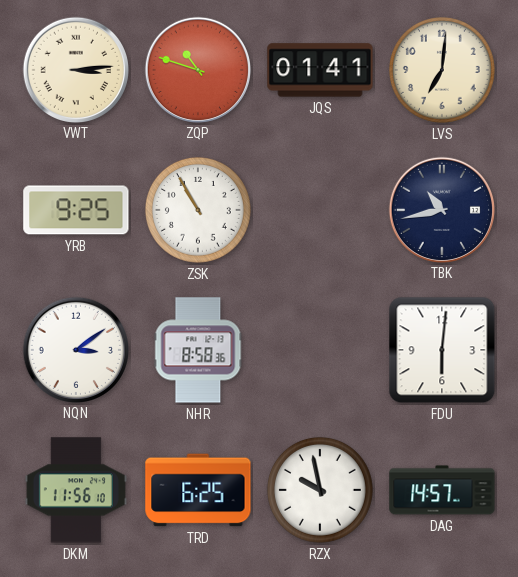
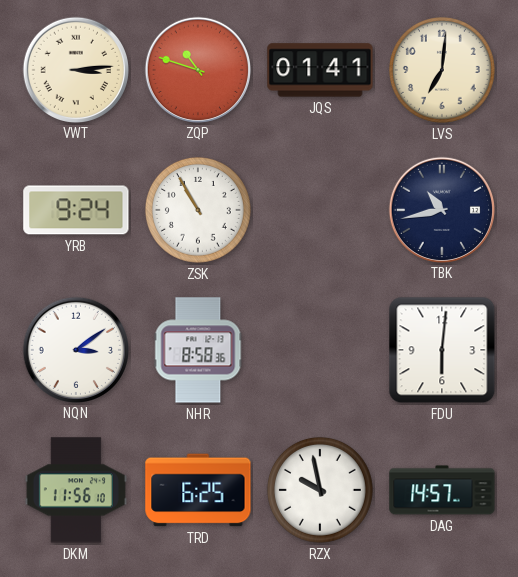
YRB: 9:25 -> 9:24 (76, 210)
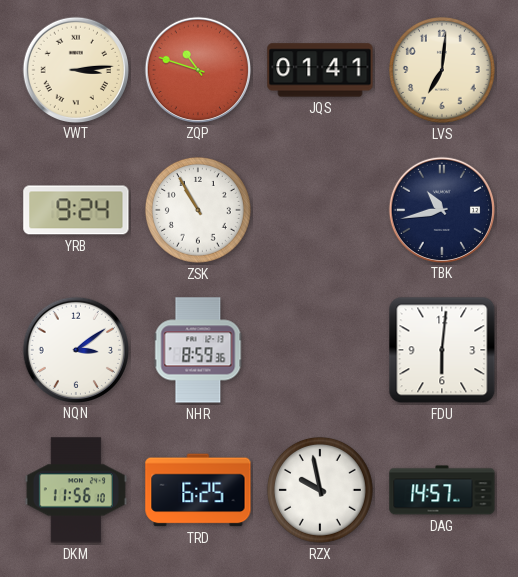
NHR: 8:58 -> 8:59 (198, 350)
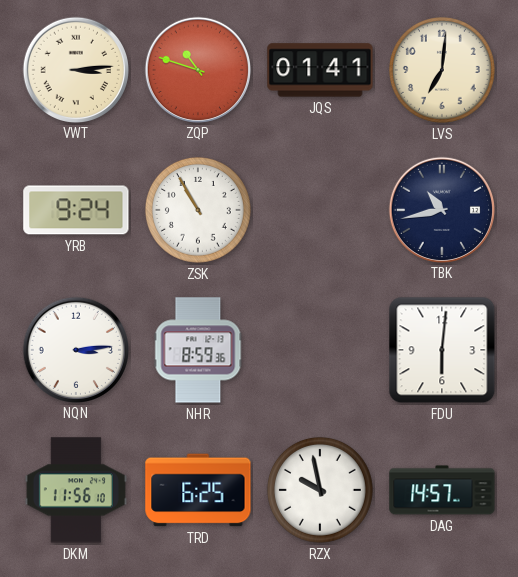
NQN: 3:09 -> 3:14 (75, 349)
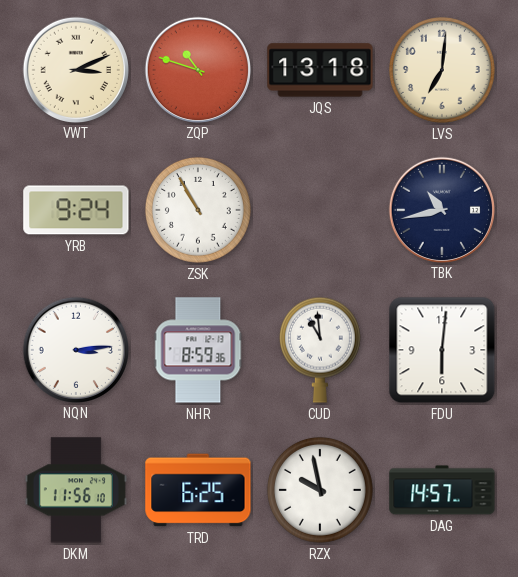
VWT: 3:14 -> 3:11 (75, 69)
JQS: 01:41 -> 13:18 (320, 70)
CUD: none -> 10:59 (320, 350)
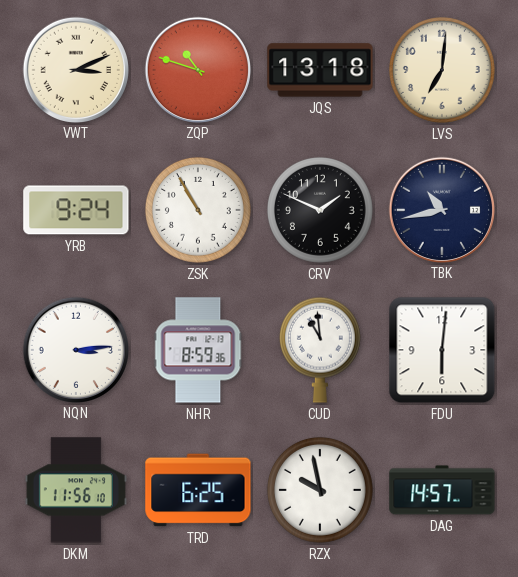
CRV: none -> 1:49 (320, 210)
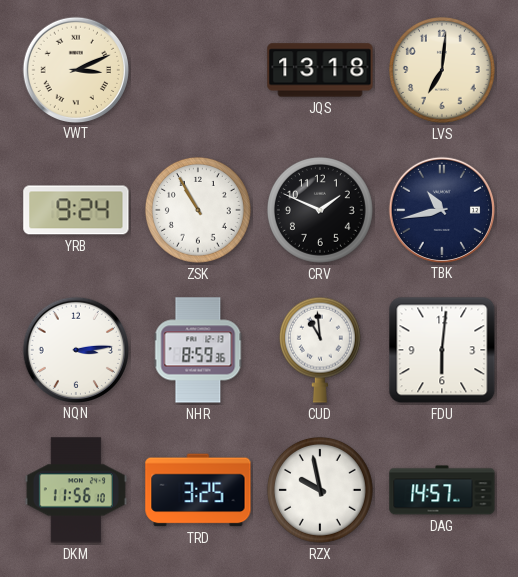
ZQP: 10:48 -> none (197, 69)
TRD: 6:25 -> 3:25 (198, 490)
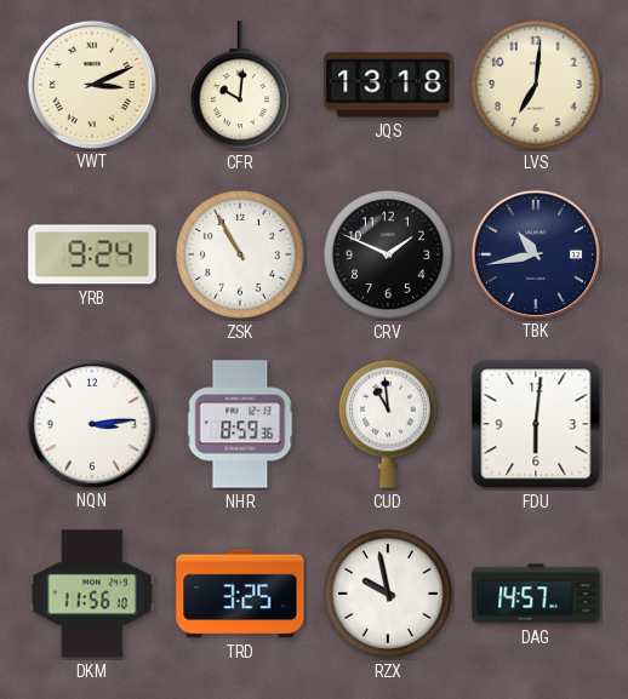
CFR: none -> 10:01 (240, 86)
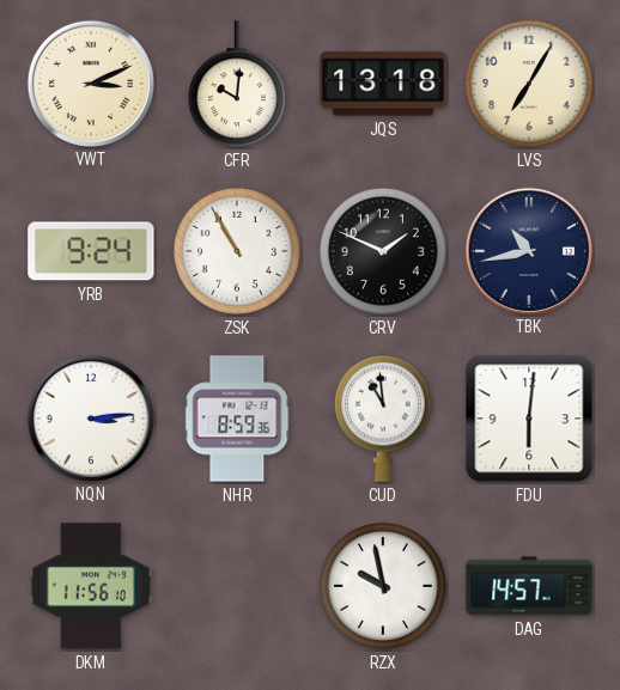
LVS: 7:01 -> 7:05 (529, 84)
TRD: 3:25 -> none (240, 594)
